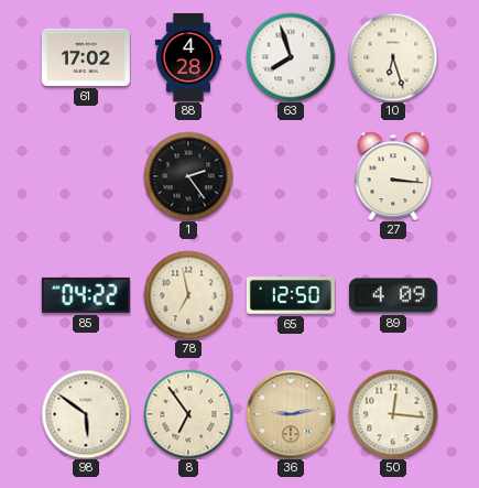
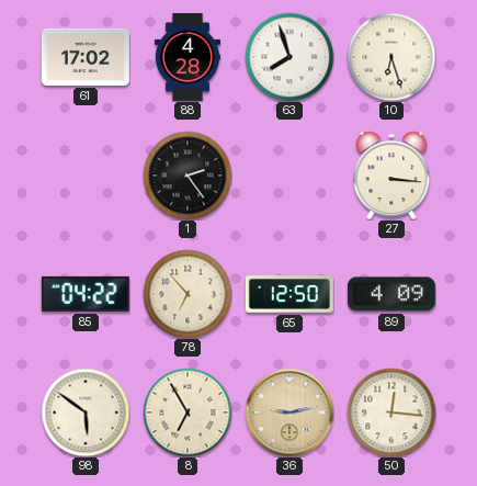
78: 6:58 -> 6:53 (188, 294)
8: 6:54 -> 6:55 (188, 412)
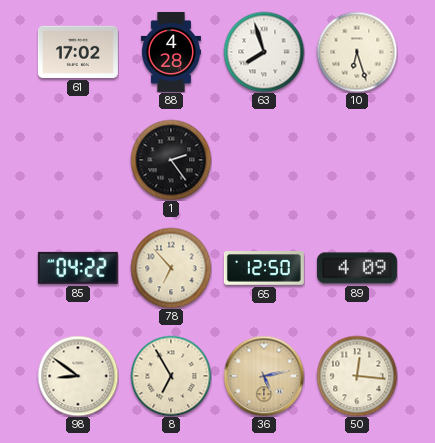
27: 3:16 -> none (391, 176)
98: 5:51 -> 8:51 (78, 376)
36: 9:13 -> 5:13 (264, 376)
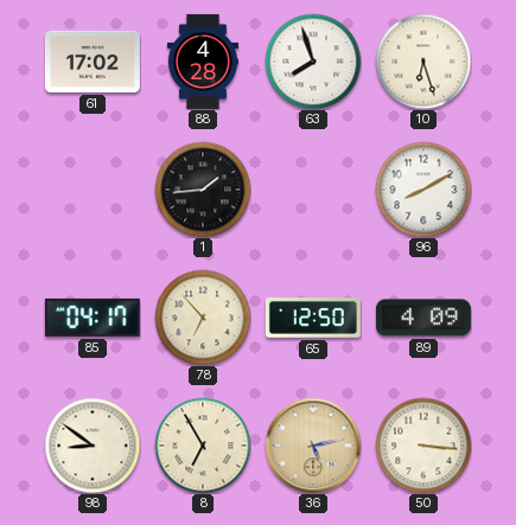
1: 2:24 -> 1:44 (203, 190)
96: none -> 8:10 (423, 190)
85: 04:22 -> 04:17 (93, 318)
50: 12:16 -> 3:16 (423, 446)
